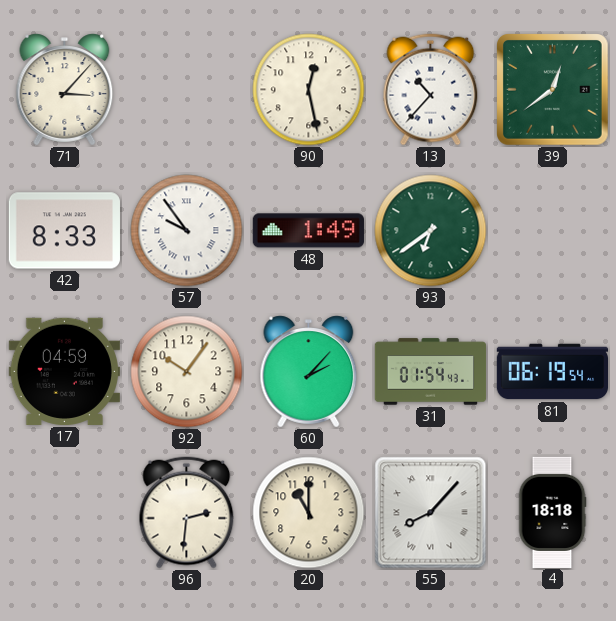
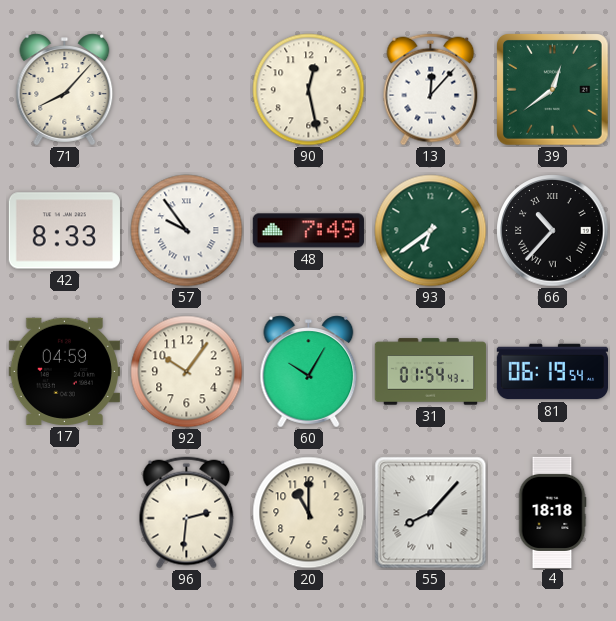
71: 3:07 -> 8:07 (65, 90)
13: 10:37 -> 12:07 (431, 90)
48: 1:49 -> 7:49 (308, 231)
66: none -> 10:37 (553, 231)
60: 2:07 -> 10:05 (309, 372)
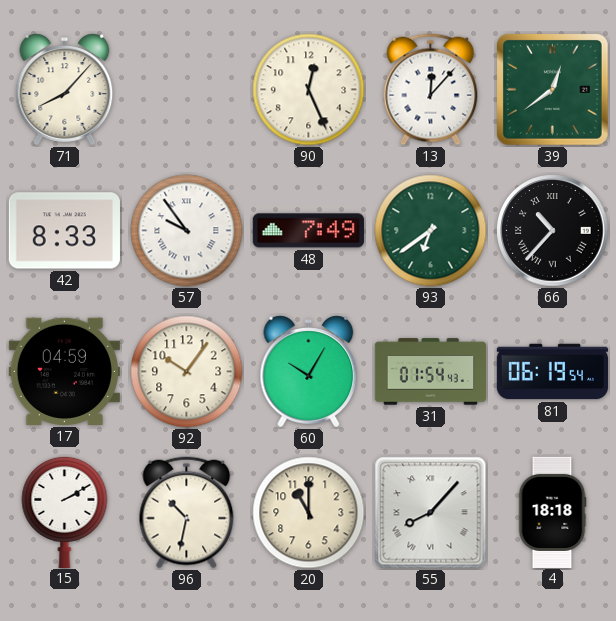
90: 12:28 -> 12:26 (309, 90)
15: none -> 2:10 (65, 511)
96: 2:31 -> 10:32 (187, 513)
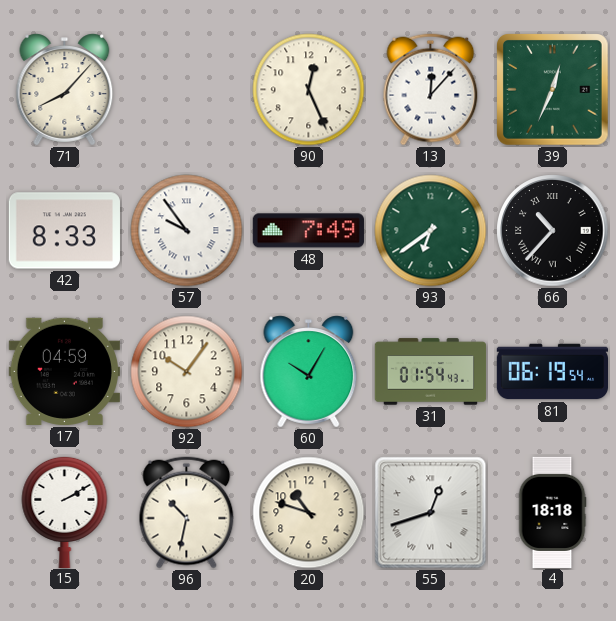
39: 12:39 -> 12:34 (553, 90)
20: 11:00 -> 10:48 (309, 513)
55: 8:07 -> 12:42 (431, 513)
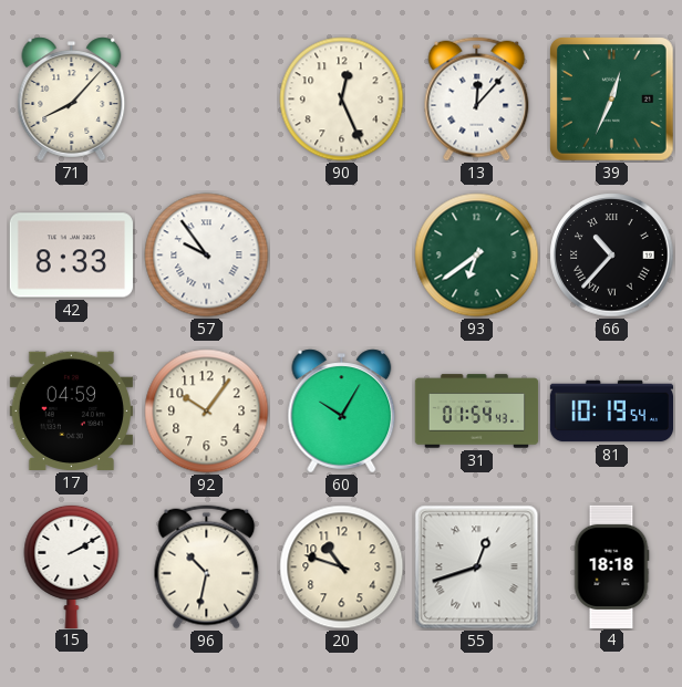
48: 7:49 -> none (308, 231)
81: 06:19 -> 10:19 (611, 412)
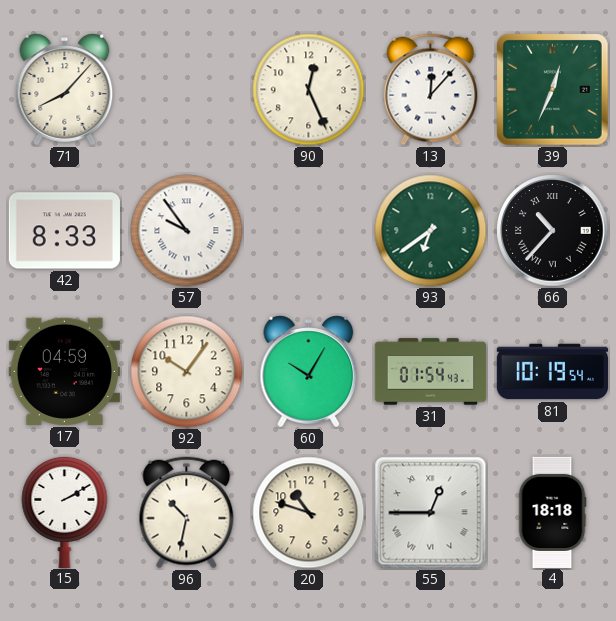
55: 12:42 -> 12:45 (431, 513)
